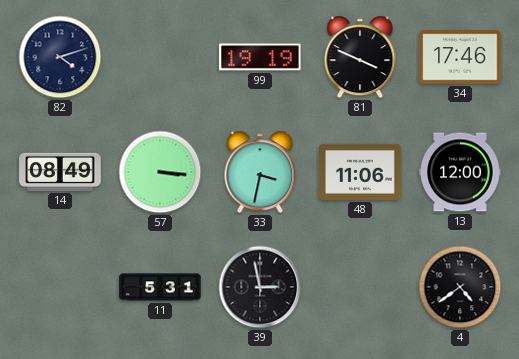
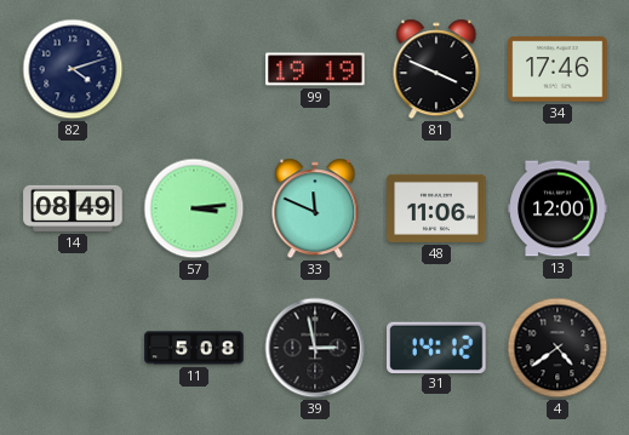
57: 3:16 -> 3:14 (194, 208)
33: 3:32 -> 11:49 (315, 208)
11: 5:31 -> 5:08 (194, 348)
31: none -> 14:12 (436, 347)
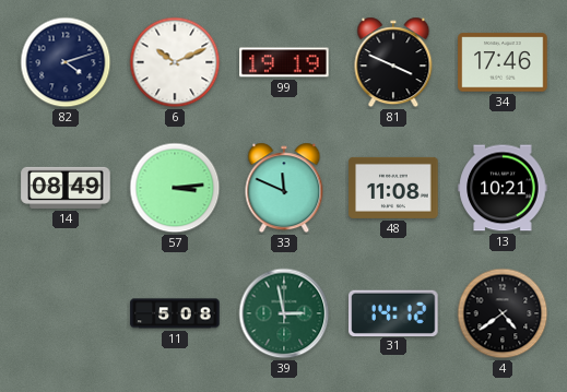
6: none -> 10:11 (175, 62)
48: 11:06 -> 11:08 (393, 188)
13: 12:00 -> 10:21 (503, 188)
39 dial: black -> green (284, 313)
